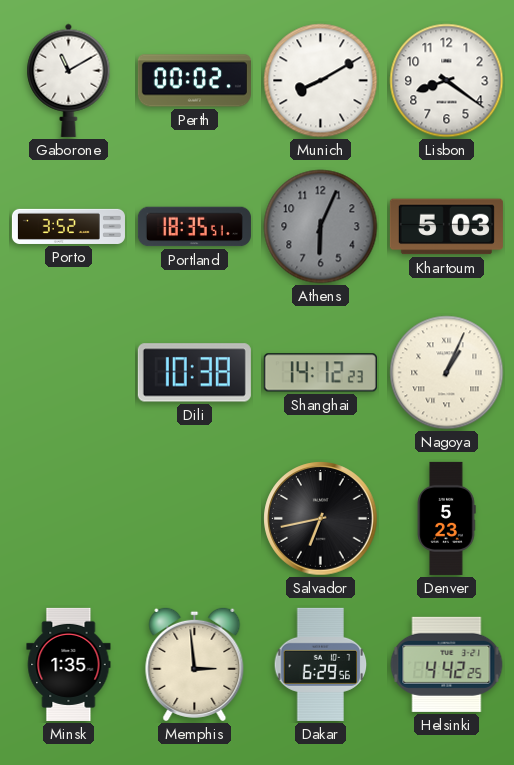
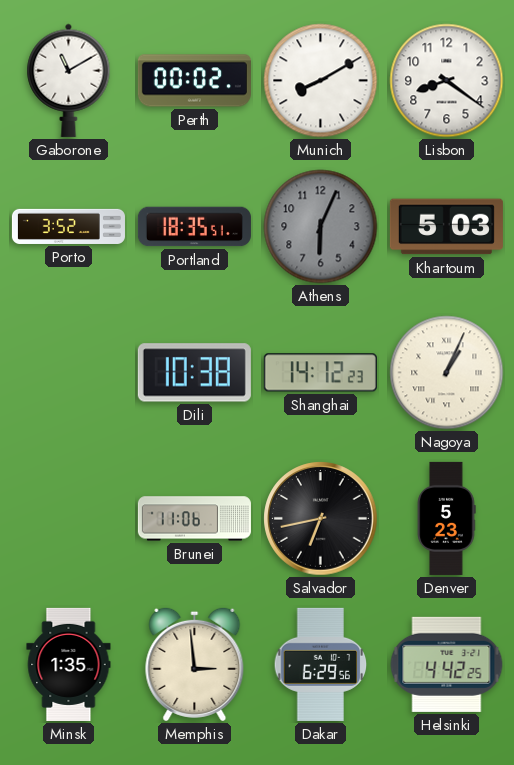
Brunei: none -> 11:06 (194, 519)
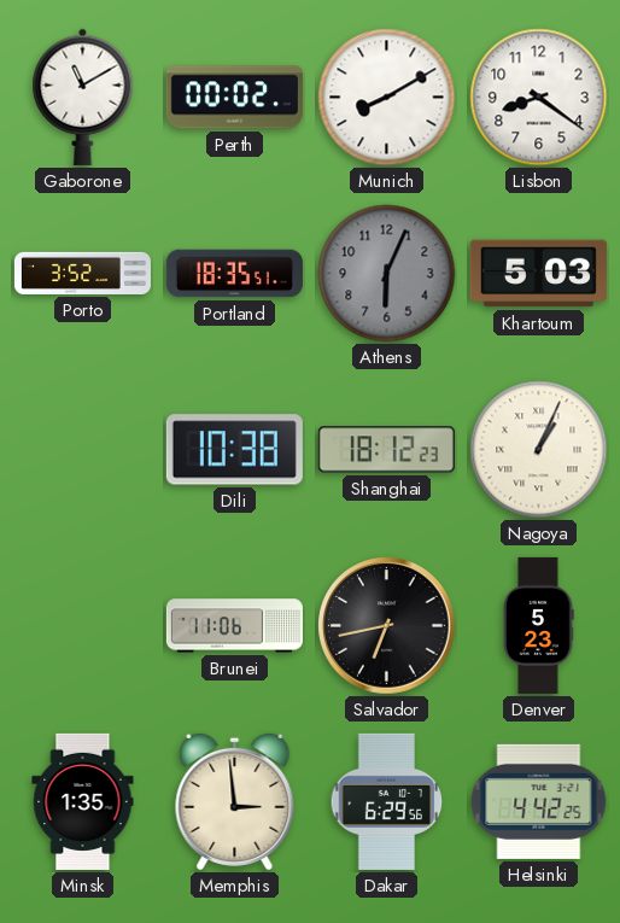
Shanghai: 14:12 -> 18:12 (386, 450)
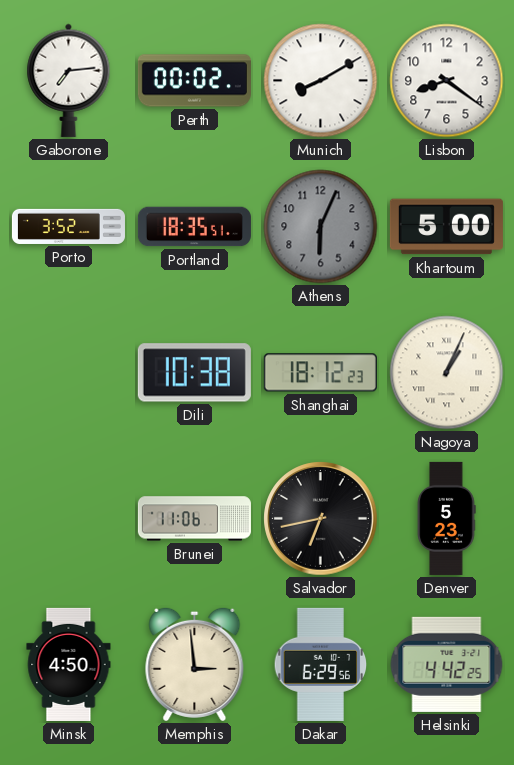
Gaborone: 11:10 -> 7:14 (69, 80)
Khartoum: 5:03 -> 5:00 (446, 227)
Minsk: 1:35 -> 4:50 (69, 664)
